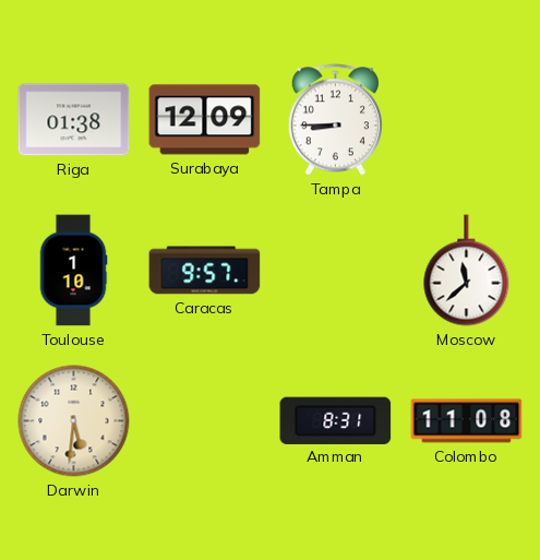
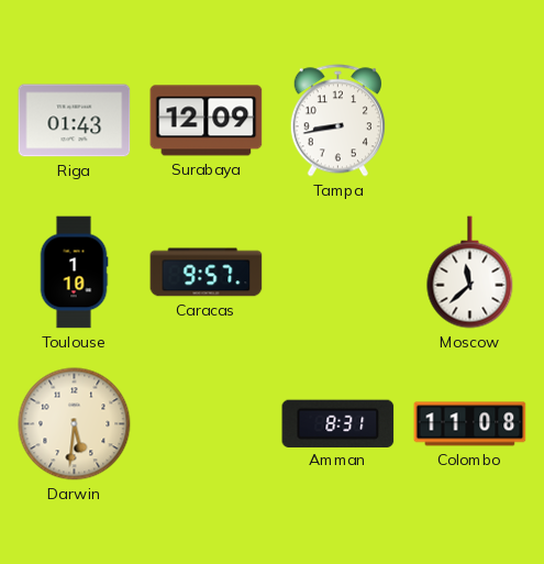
Riga: 01:38 -> 01:43 (75, 121)
Tampa: 8:45 -> 8:43 (337, 121)
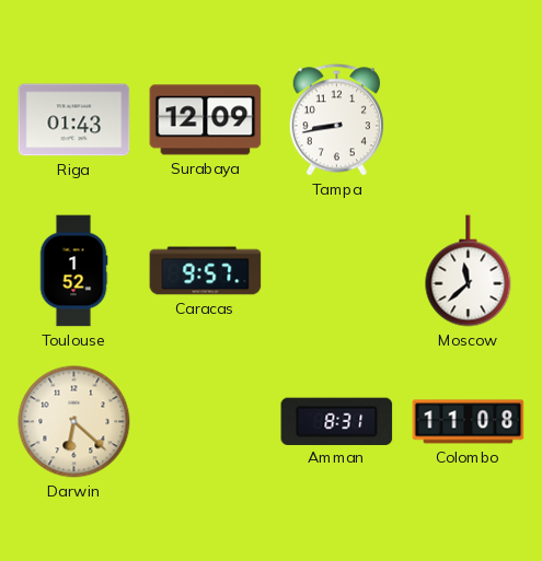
Toulouse: 1:10 -> 1:52 (73, 271)
Darwin: 5:31 -> 6:22 (74, 422)
